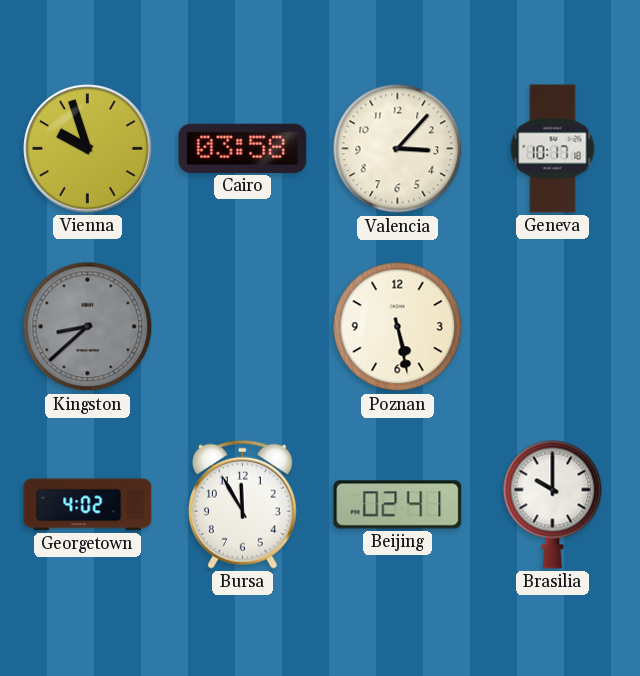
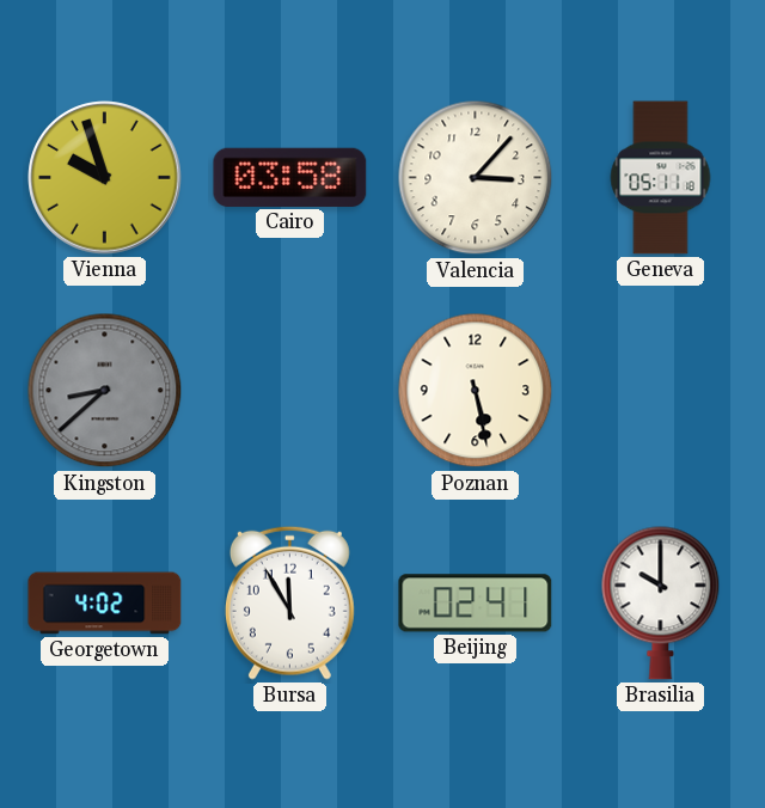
Geneva: 10:17 -> 05:11 (661, 178)
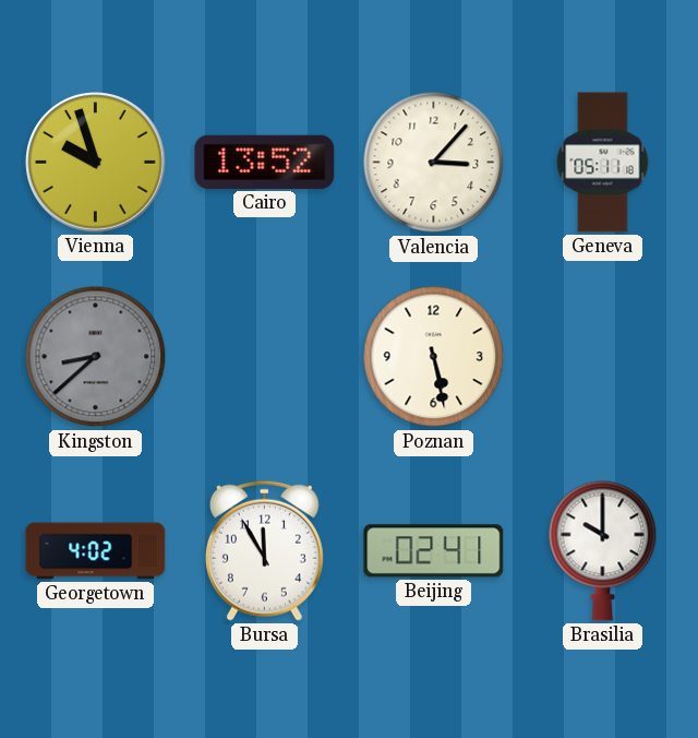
Cairo: 03:58 -> 13:52 (265, 162)
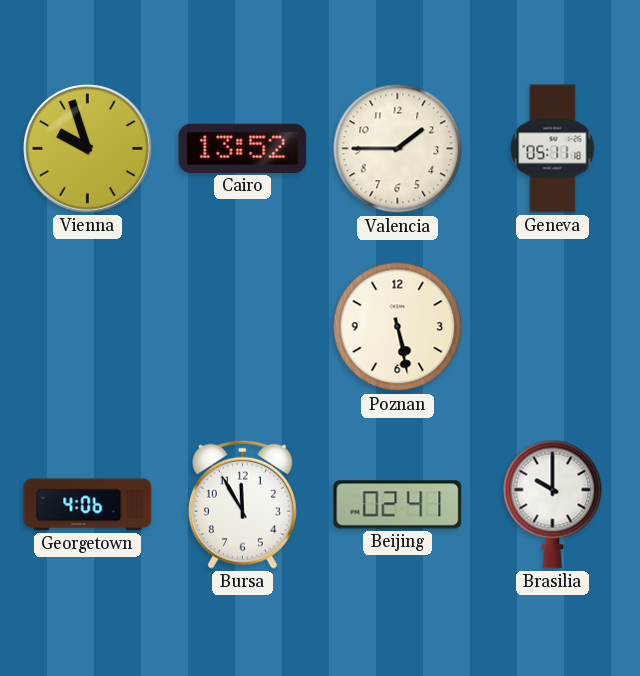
Valencia: 3:07 -> 1:45 (398, 149)
Kingston: 8:38 -> none (96, 357)
Georgetown: 4:02 -> 4:06 (88, 505)
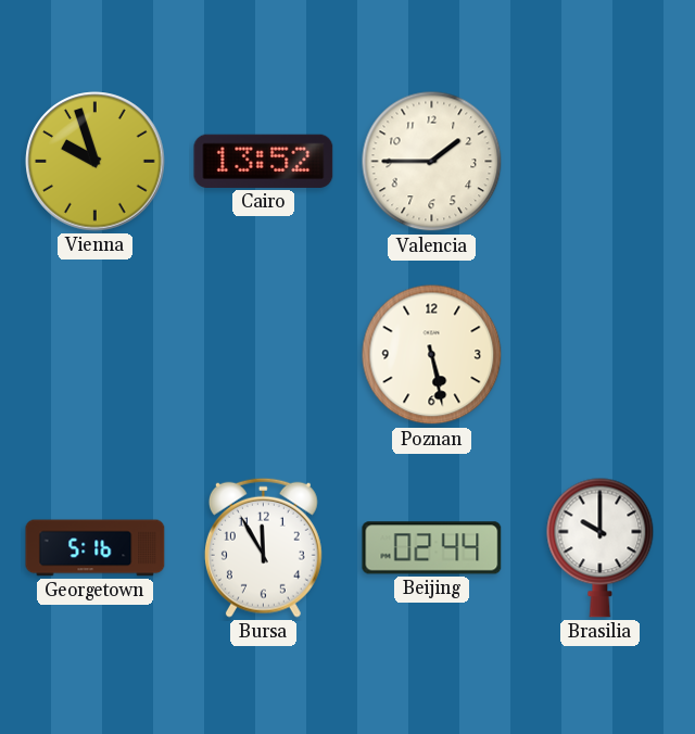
Geneva: 05:11 -> none (553, 149)
Georgetown: 4:06 -> 5:16 (96, 548)
Beijing: 02:41 -> 02:44 (432, 548)
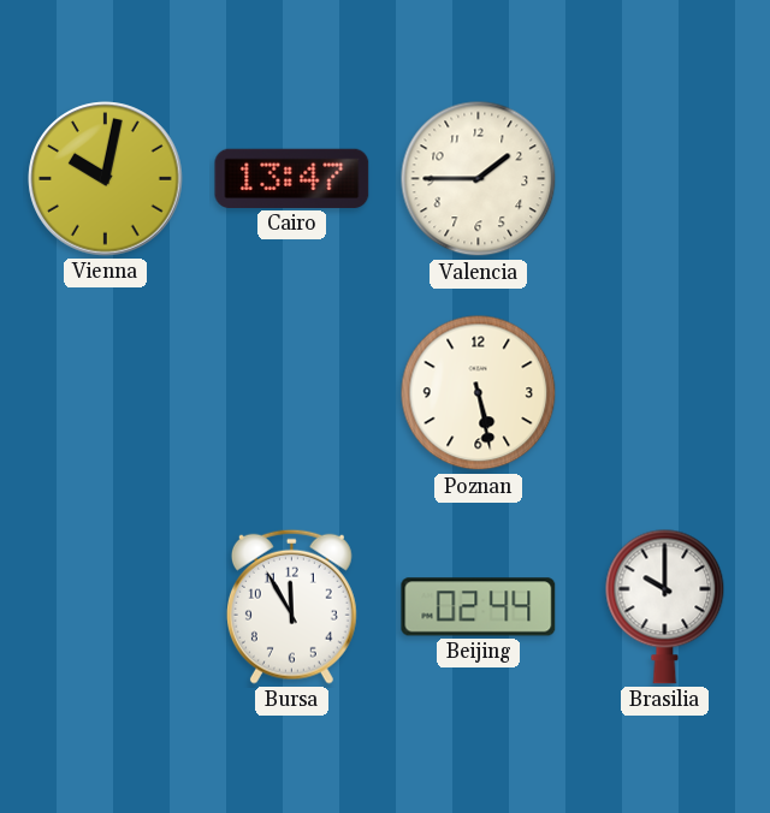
Vienna: 9:57 -> 10:02 (106, 179)
Cairo: 13:52 -> 13:47 (292, 178)
Georgetown: 5:16 -> none (96, 548)
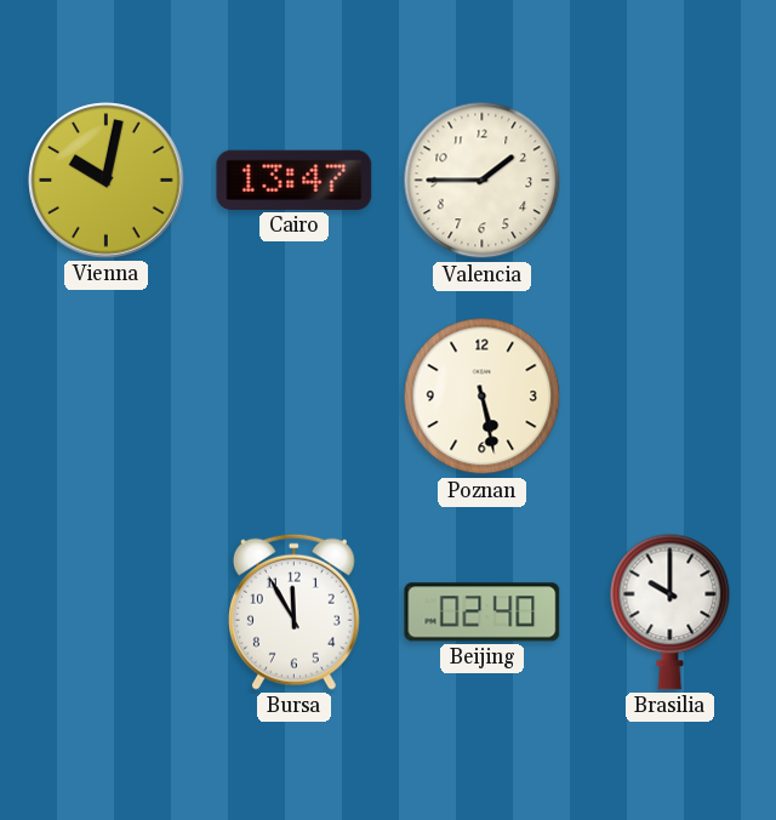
Beijing: 02:44 -> 02:40 (483, 613)
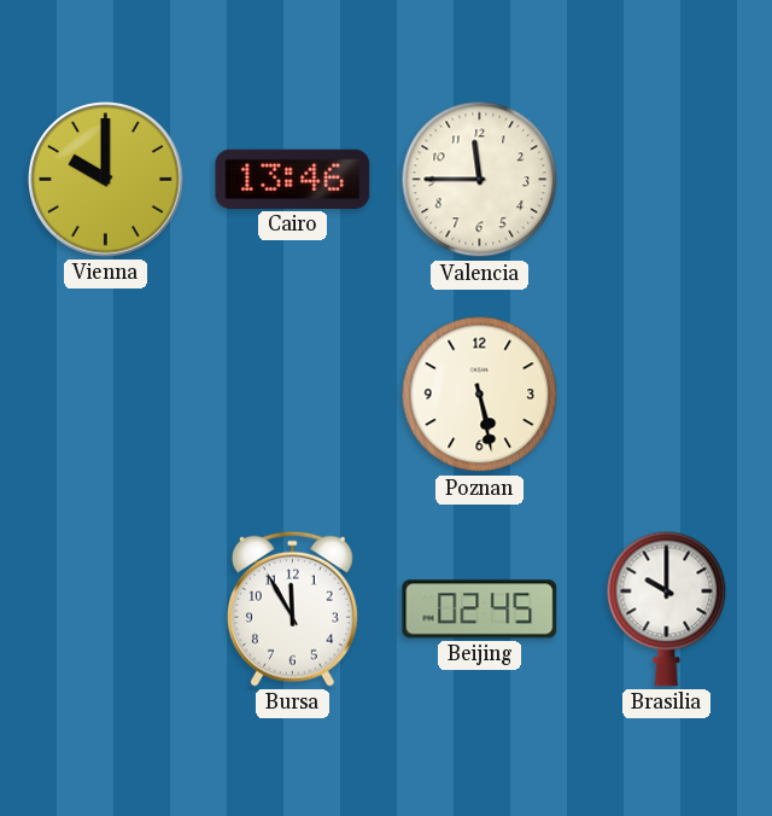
Vienna: 10:02 -> 10:00 (106, 180)
Cairo: 13:47 -> 13:46 (293, 179)
Valencia: 1:45 -> 11:45 (480, 180)
Beijing: 02:40 -> 02:45 (480, 610)
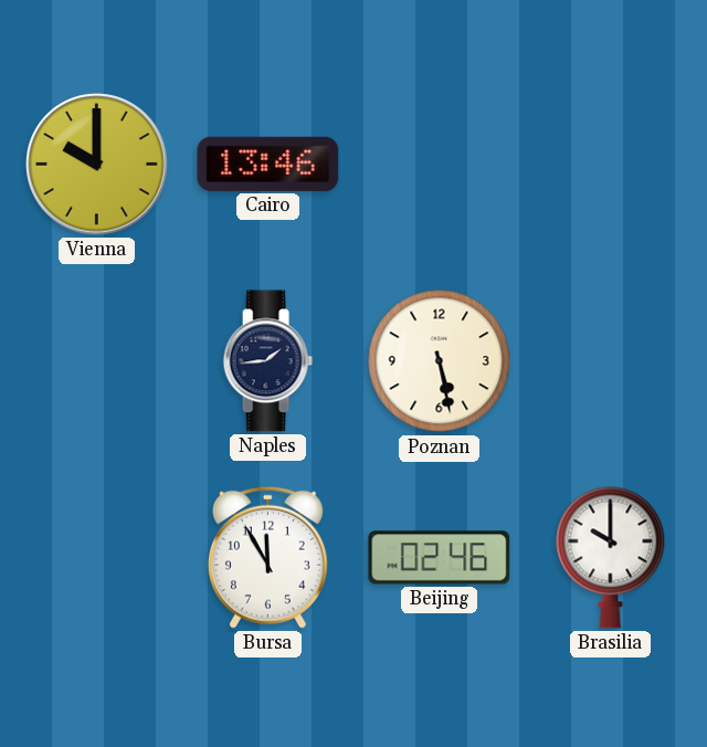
Valencia: 11:45 -> none (480, 180)
Naples: none -> 1:44 (267, 361)
Beijing: 02:45 -> 02:46 (440, 558)
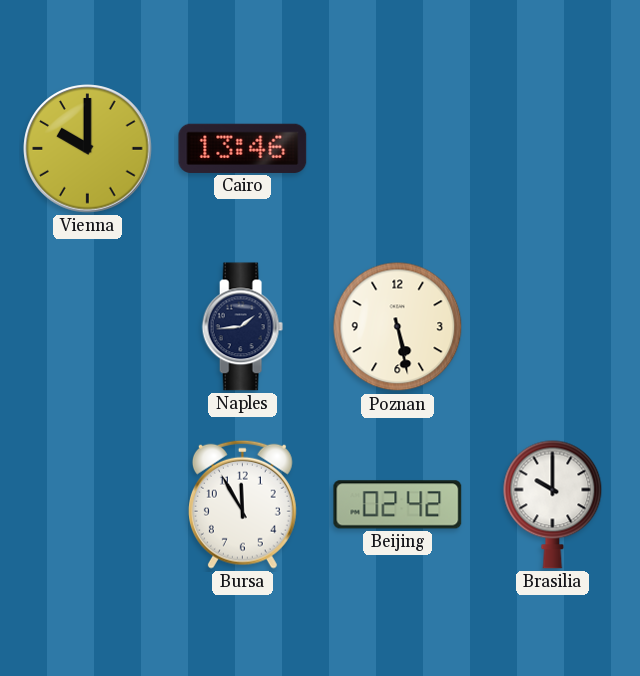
Beijing: 02:46 -> 02:42 (398, 505)
